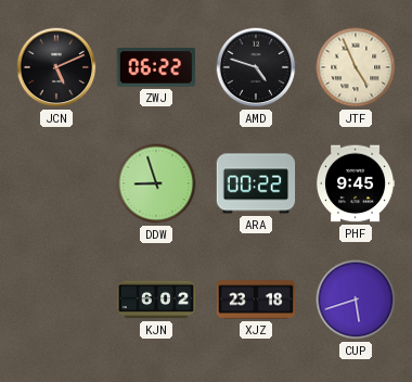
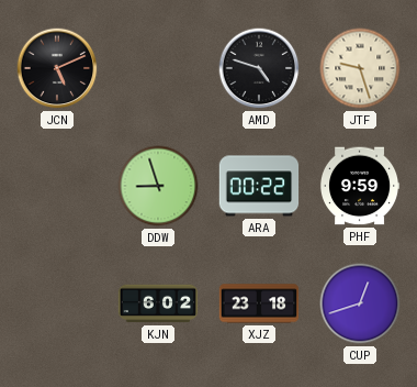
ZWJ: 06:22 -> none (156, 67)
JTF: 4:56 -> 9:27 (360, 68)
PHF: 9:45 -> 9:59 (360, 186)
CUP: 5:42 -> 12:42 (360, 303)
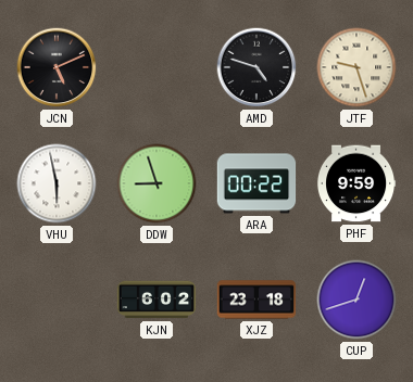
VHU: none -> 5:58 (57, 183)
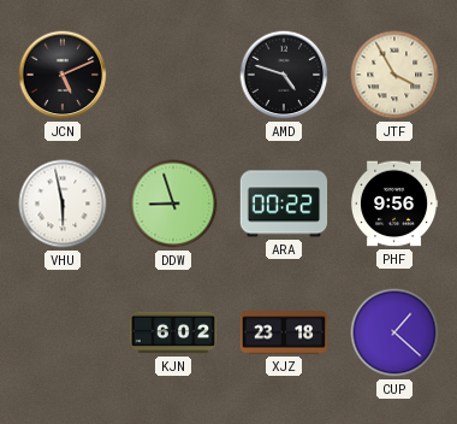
JTF: 9:27 -> 3:55 (394, 75)
PHF: 9:59 -> 9:56 (394, 204)
CUP: 12:42 -> 1:22 (394, 332)
